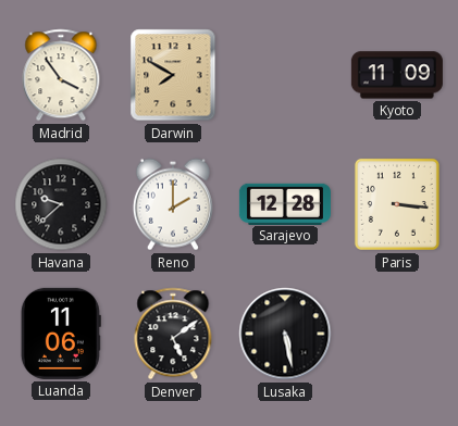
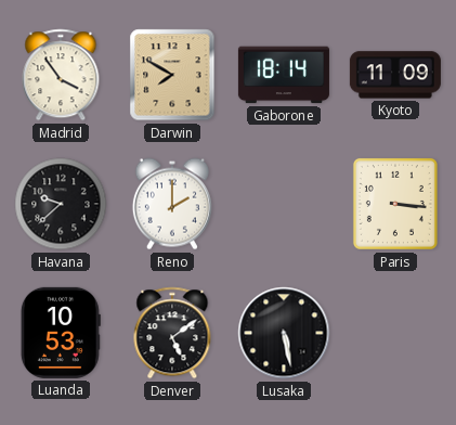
Gaborone: none -> 18:14 (284, 75)
Sarajevo: 12:28 -> none (285, 203)
Luanda: 11:06 -> 10:53 (61, 333)
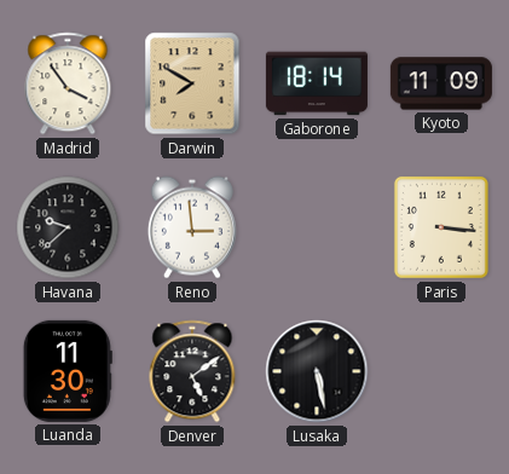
Reno: 2:00 -> 2:59 (192, 227)
Luanda: 10:53 -> 11:30 (68, 371)
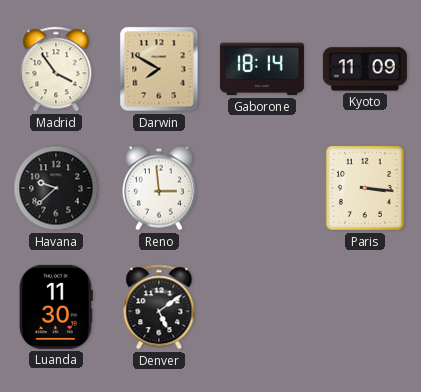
Lusaka: 5:28 -> none (317, 371)
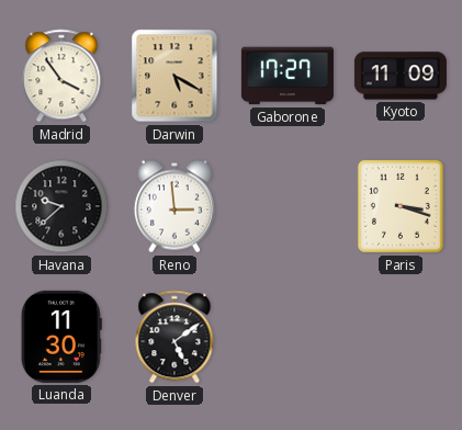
Darwin: 7:50 -> 5:20 (174, 76)
Gaborone: 18:14 -> 17:27 (288, 76)
Paris: 3:16 -> 3:18 (401, 206)
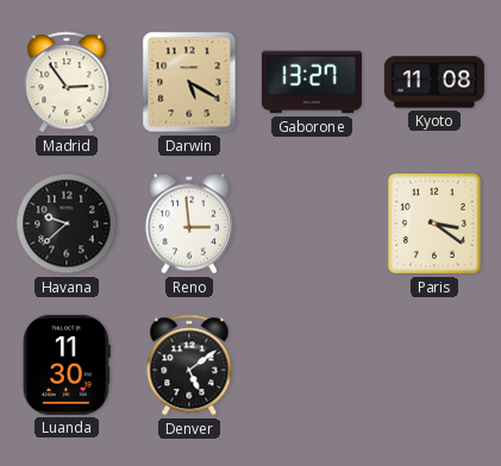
Madrid: 3:54 -> 2:54 (67, 82)
Gaborone: 17:27 -> 13:27 (312, 82)
Kyoto: 11:09 -> 11:08 (434, 82)
Paris: 3:18 -> 3:21 (434, 223)
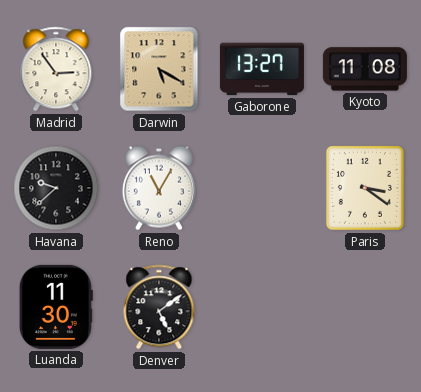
Reno: 2:59 -> 11:05 (159, 188)
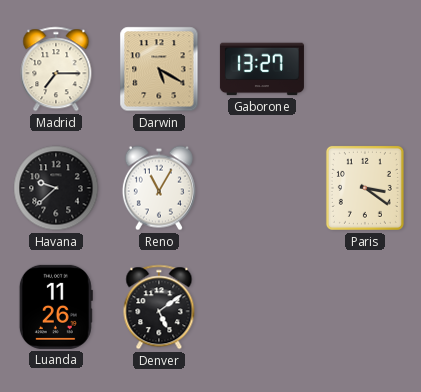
Madrid: 2:54 -> 7:15 (56, 69)
Kyoto: 11:08 -> none (365, 69)
Luanda: 11:30 -> 11:26 (56, 307)
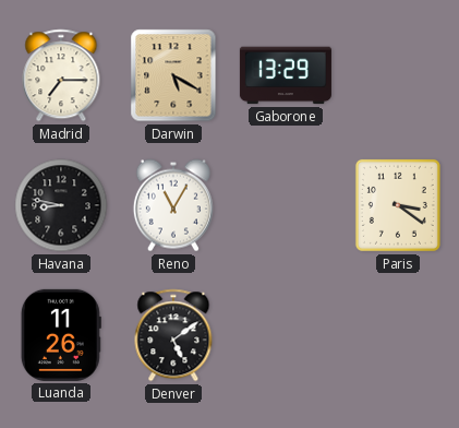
Gaborone: 13:27 -> 13:29 (286, 75)
Havana: 9:38 -> 8:47 (61, 205)
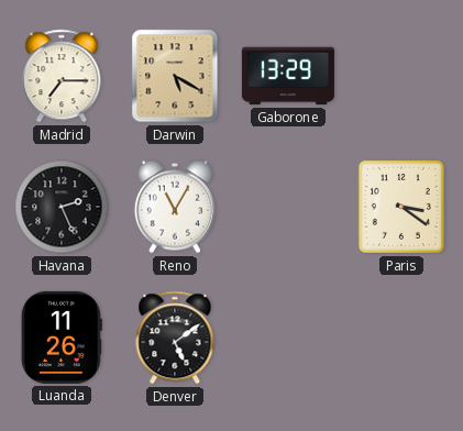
Havana: 8:47 -> 2:26 (62, 207)
